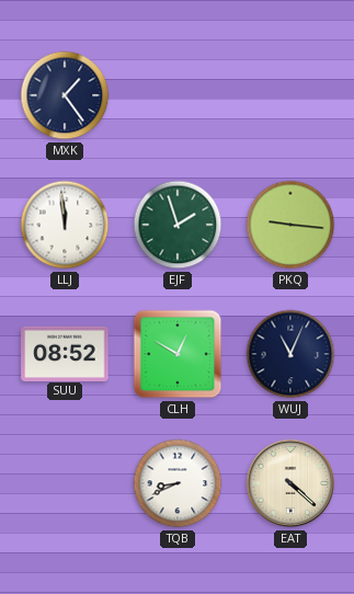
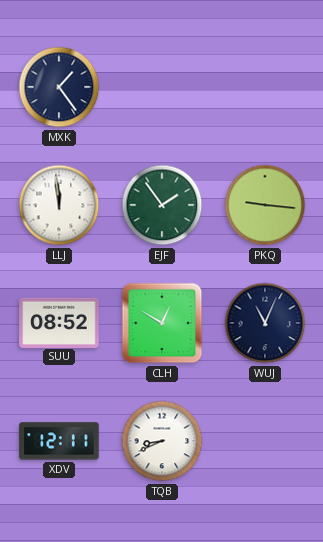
EJF: 1:57 -> 1:54 (162, 205)
XDV: none -> 12:11 (59, 441)
EAT: 4:22 -> none (290, 483)
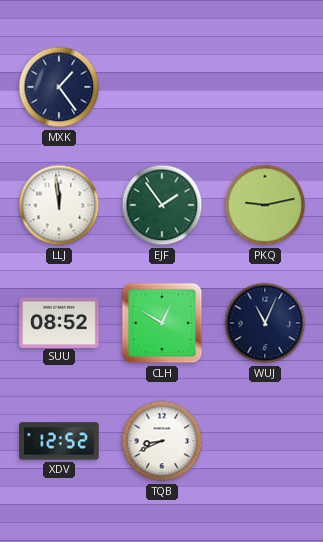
PKQ: 9:16 -> 9:13 (265, 205)
XDV: 12:11 -> 12:52 (59, 441)
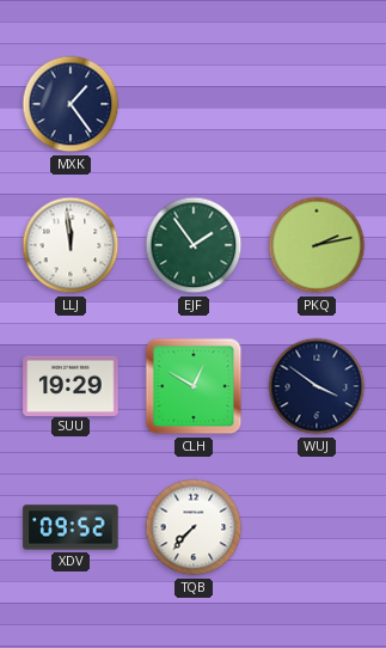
PKQ: 9:13 -> 2:13 (317, 245)
SUU: 08:52 -> 19:29 (71, 385)
WUJ: 11:04 -> 3:51 (317, 386)
XDV: 12:52 -> 09:52 (71, 527)
TQB: 8:41 -> 7:37 (194, 527)
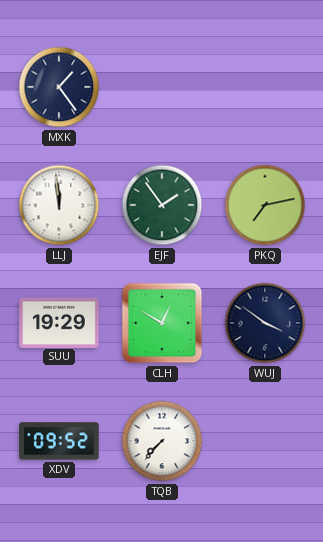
PKQ: 2:13 -> 7:13 (265, 205)
